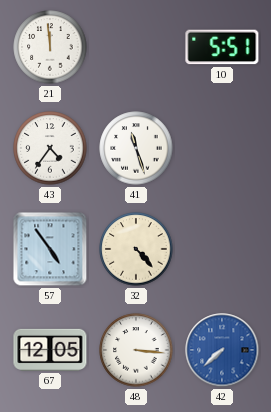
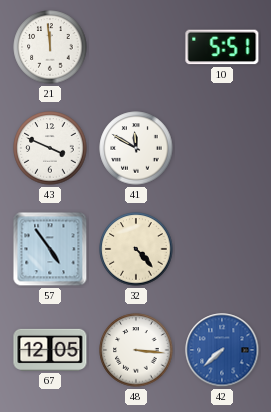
43: 4:36 -> 3:49 (50, 148)
41: 11:27 -> 11:50 (136, 148)
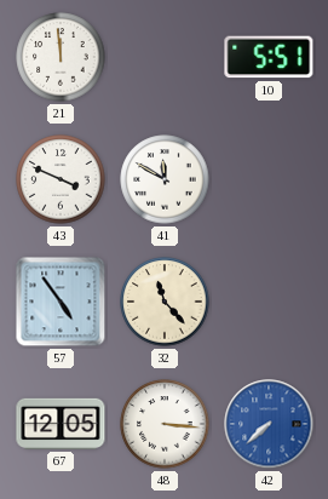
32: 4:23 -> 11:23 (165, 302)
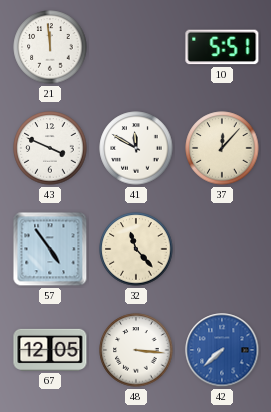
37: none -> 12:07 (222, 148)
